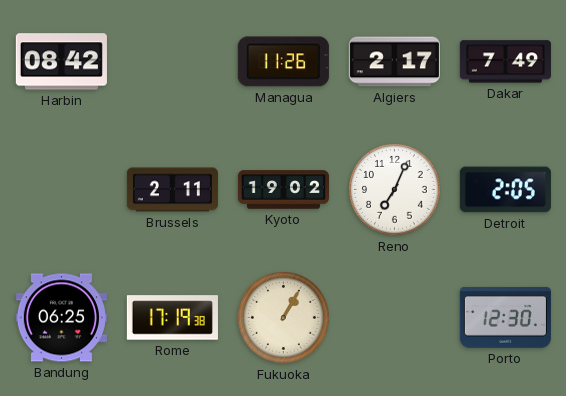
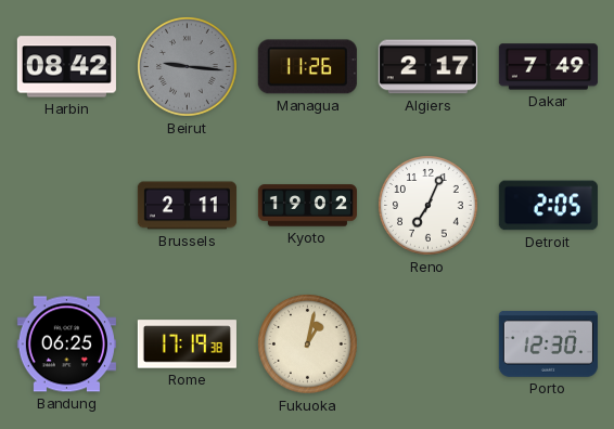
Beirut: none -> 9:16 (188, 67)
Fukuoka: 1:05 -> 1:02 (308, 344)
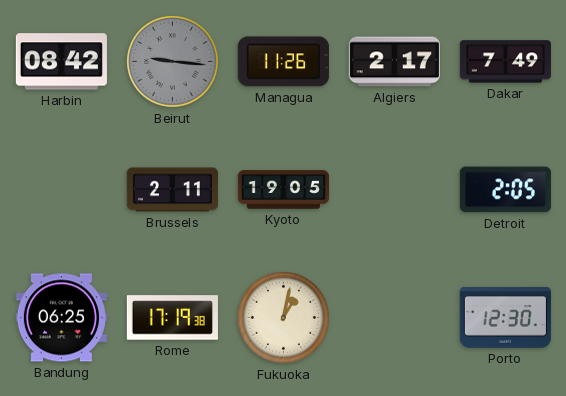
Kyoto: 19:02 -> 19:05 (283, 190)
Reno: 7:04 -> none (428, 206)
